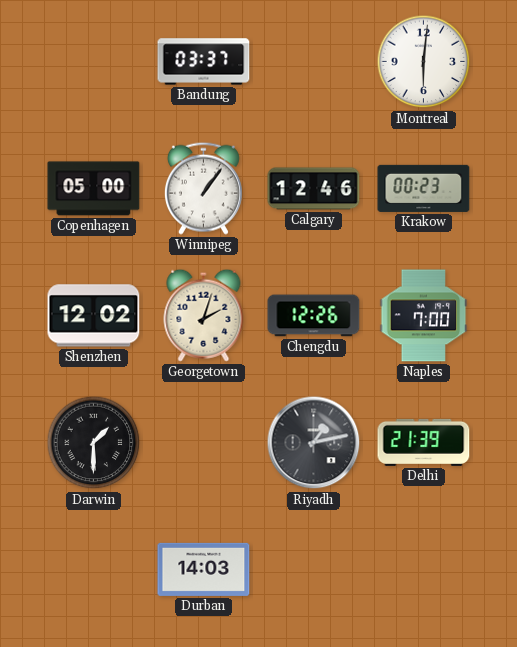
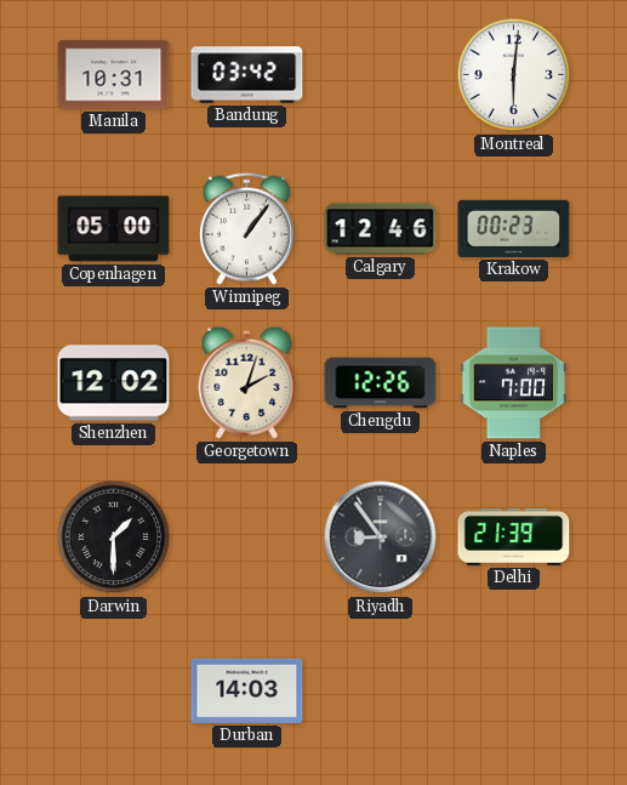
Manila: none -> 10:31 (114, 75)
Bandung: 03:37 -> 03:42 (247, 75)
Riyadh: 1:13 -> 8:54 (381, 537)
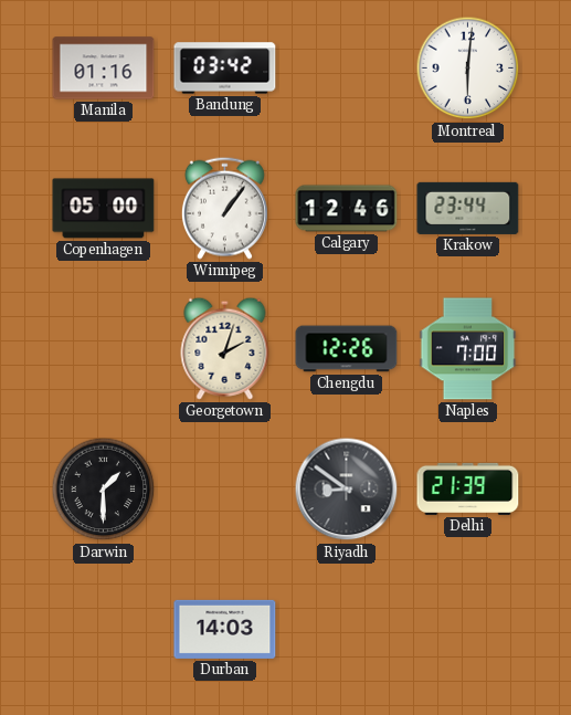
Manila: 10:31 -> 01:16 (104, 69)
Krakow: 00:23 -> 23:44 (468, 208)
Shenzhen: 12:02 -> none (114, 383)
Riyadh: 8:54 -> 8:51 (347, 490)
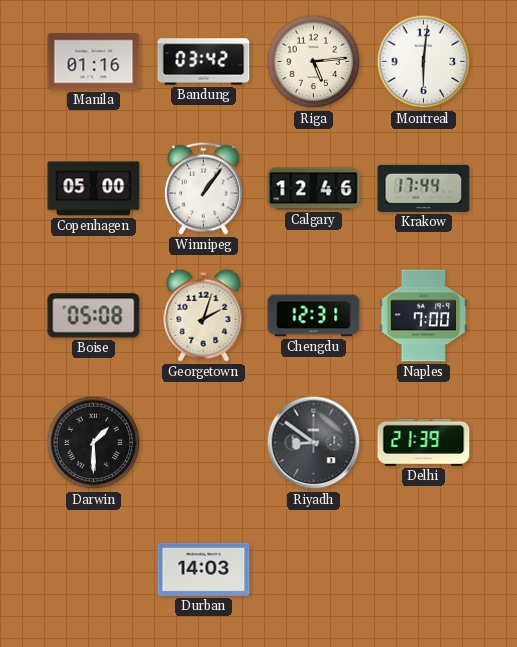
Riga: none -> 5:14 (314, 62)
Krakow: 23:44 -> 17:44 (424, 188)
Boise: none -> 05:08 (94, 316)
Chengdu: 12:26 -> 12:31 (314, 316)
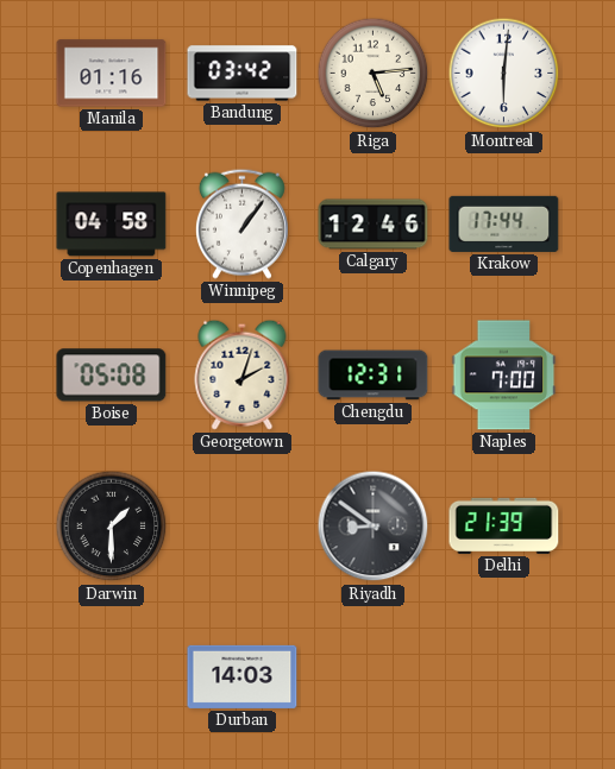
Copenhagen: 05:00 -> 04:58 (112, 225)
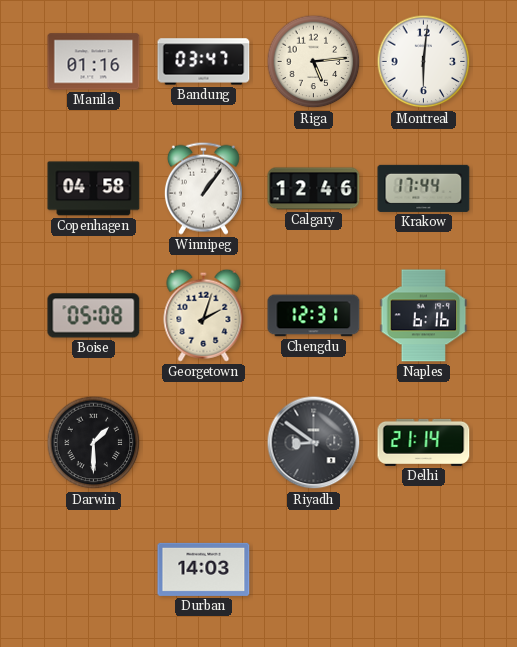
Bandung: 03:42 -> 03:47 (204, 62)
Naples: 7:00 -> 6:16 (424, 316)
Delhi: 21:39 -> 21:14 (424, 442)
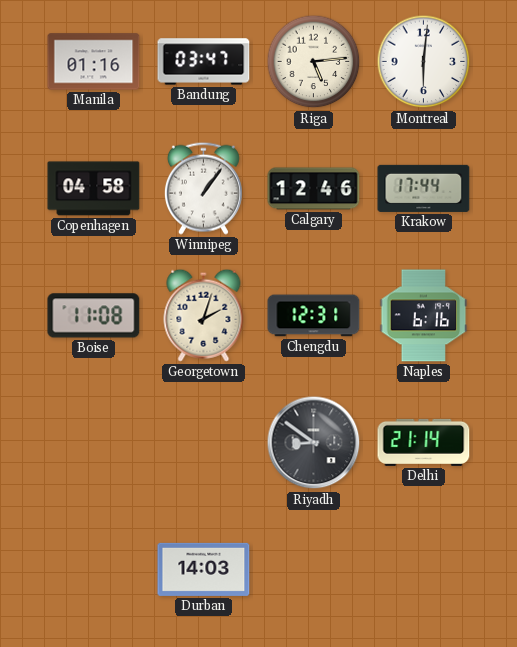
Boise: 05:08 -> 11:08 (94, 316)
Darwin: 1:30 -> none (94, 443)
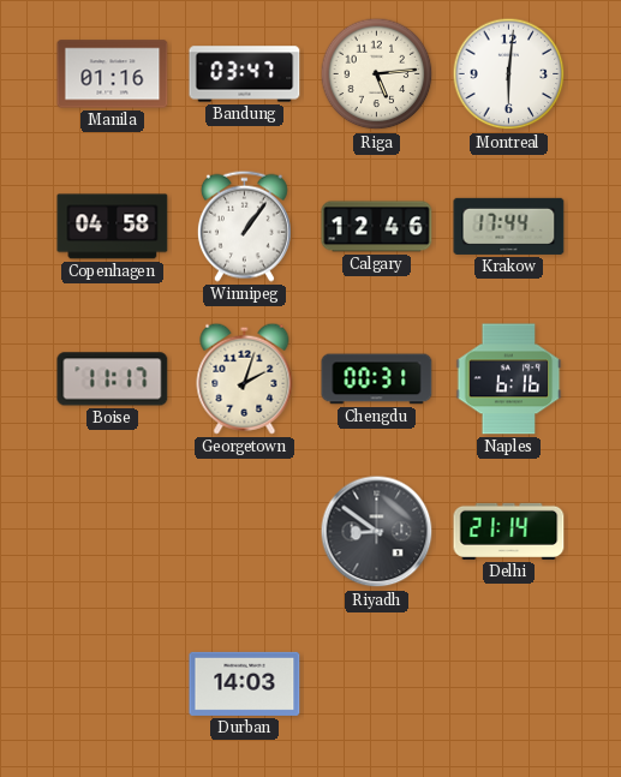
Boise: 11:08 -> 11:17 (113, 379)
Chengdu: 12:31 -> 00:31 (377, 379)
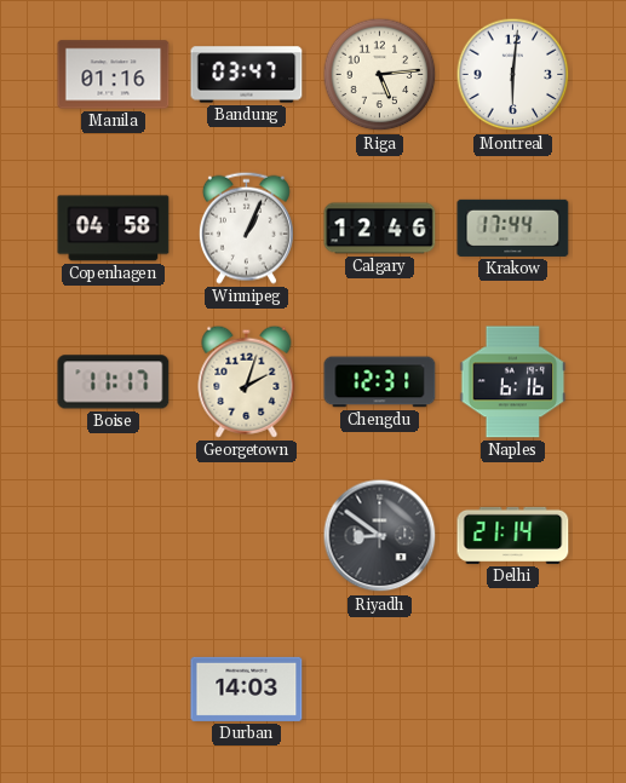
Winnipeg: 1:06 -> 1:04 (246, 228)
Chengdu: 00:31 -> 12:31 (380, 382)
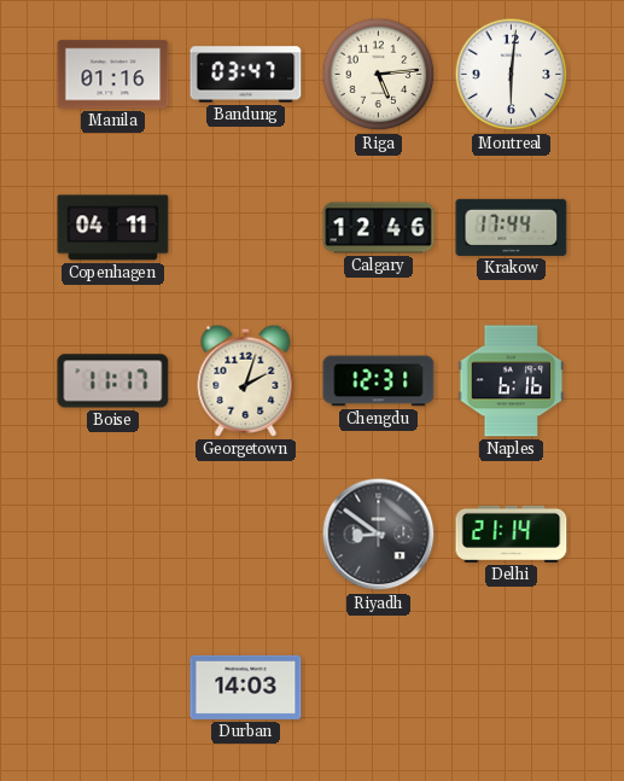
Copenhagen: 04:58 -> 04:11 (113, 228)
Winnipeg: 1:04 -> none (246, 228)
